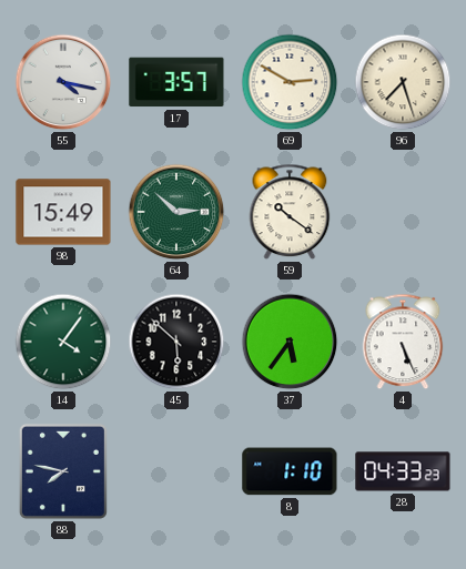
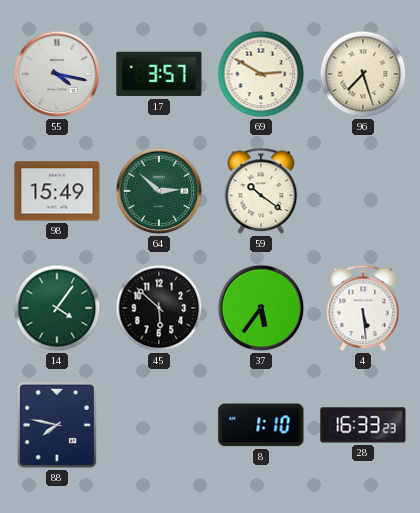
4: 5:26 -> 5:29 (363, 308)
28: 04:33 -> 16:33 (363, 425)
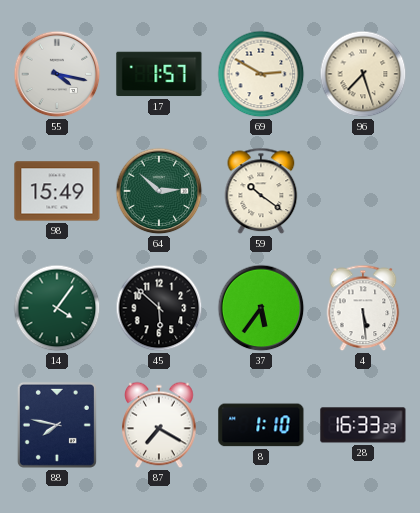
17: 3:57 -> 1:57 (159, 74)
87: none -> 7:20 (159, 425)
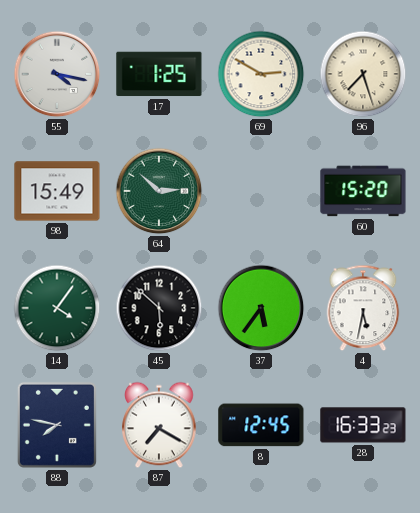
17: 1:57 -> 1:25 (159, 74)
59: 10:21 -> none (261, 191)
60: none -> 15:20 (363, 191)
4: 5:29 -> 5:32 (363, 308)
8: 1:10 -> 12:45 (261, 425)
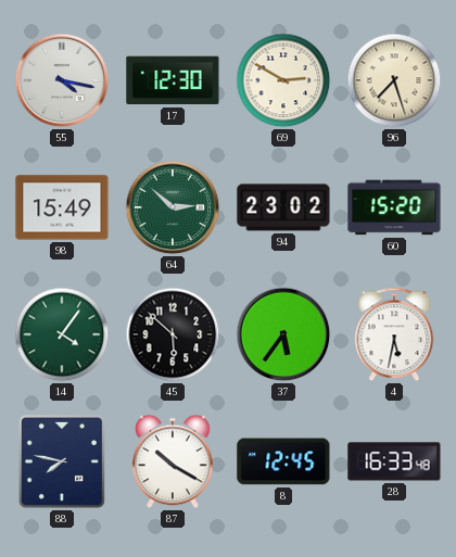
17: 1:25 -> 12:30 (173, 80)
94: none -> 23:02 (283, 207)
87: 7:20 -> 10:20 (173, 461)
28: 16:33:23 -> 16:33:48 (394, 461)
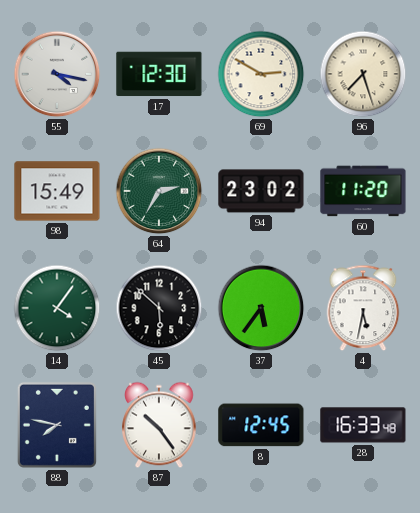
64: 2:52 -> 2:35 (159, 191)
60: 15:20 -> 11:20 (363, 191)
87: 10:20 -> 10:24 (159, 425)
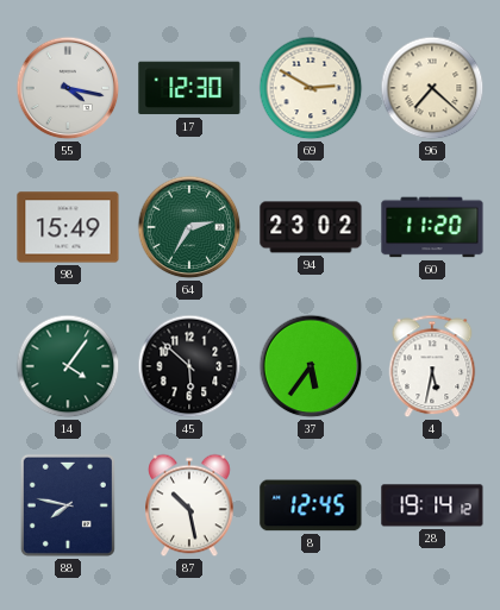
96: 7:27 -> 7:22 (432, 88)
87: 10:24 -> 10:28 (189, 505)
28: 16:33 -> 19:14 (432, 505)
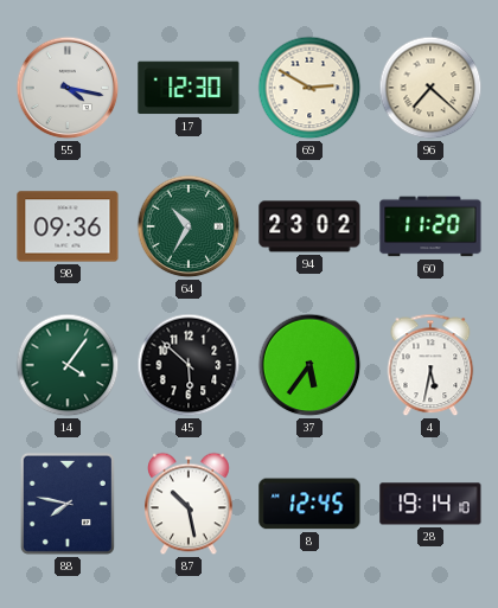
98: 15:49 -> 09:36 (68, 226)
64: 2:35 -> 10:35 (189, 226)
28: 19:14:12 -> 19:14:10 (430, 504)
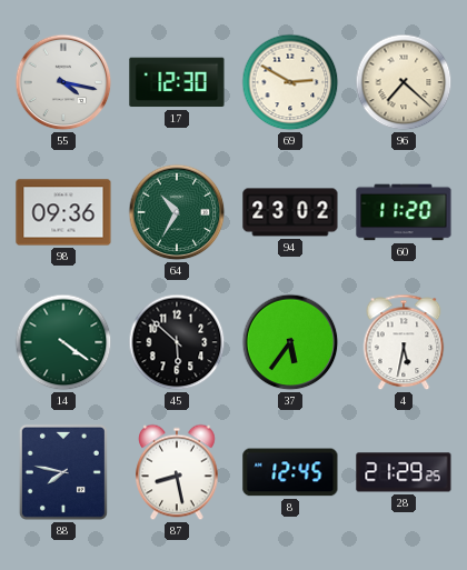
14: 4:06 -> 4:21 (63, 342)
87: 10:28 -> 8:28 (177, 472)
28: 19:14 -> 21:29 (404, 472)
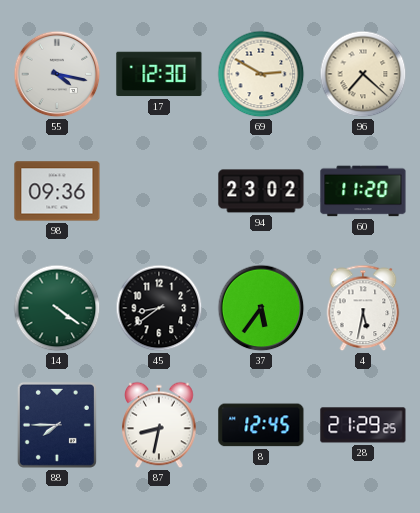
64: 10:35 -> none (177, 212)
45: 5:52 -> 8:39 (159, 308)
88: 7:47 -> 7:45 (57, 425)
87: 8:28 -> 8:32 (159, 425)
